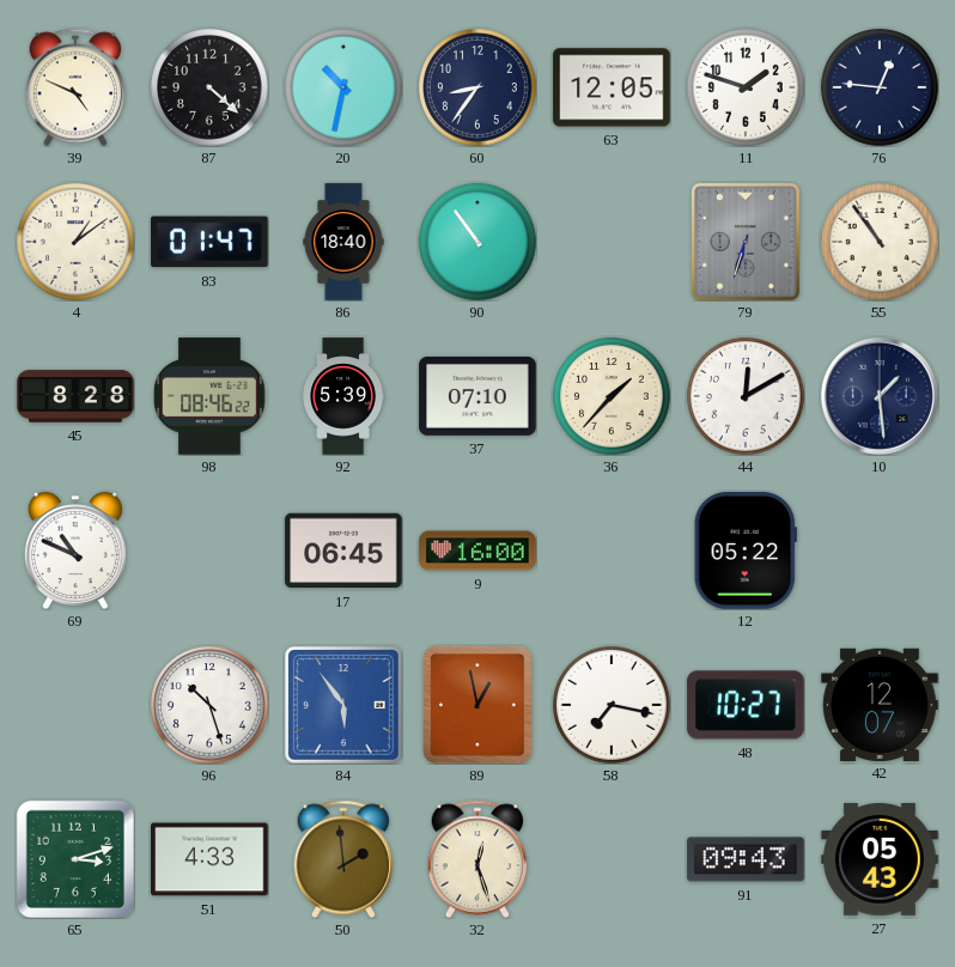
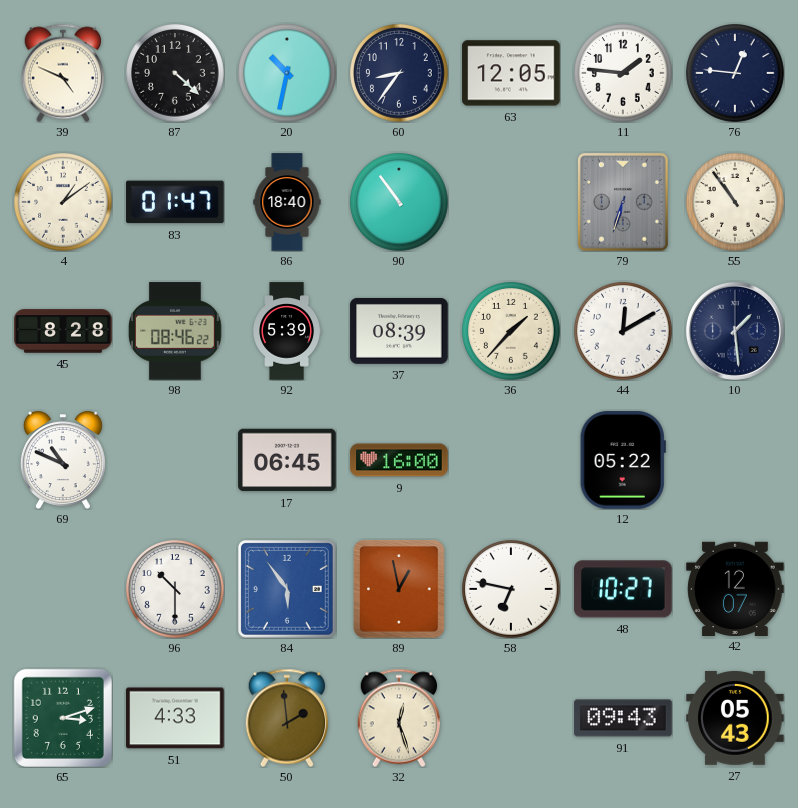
11: 1:48 -> 1:46 (623, 73)
37: 07:10 -> 08:39 (399, 331)
96: 10:27 -> 10:30 (175, 589)
58: 7:17 -> 6:47 (511, 589)
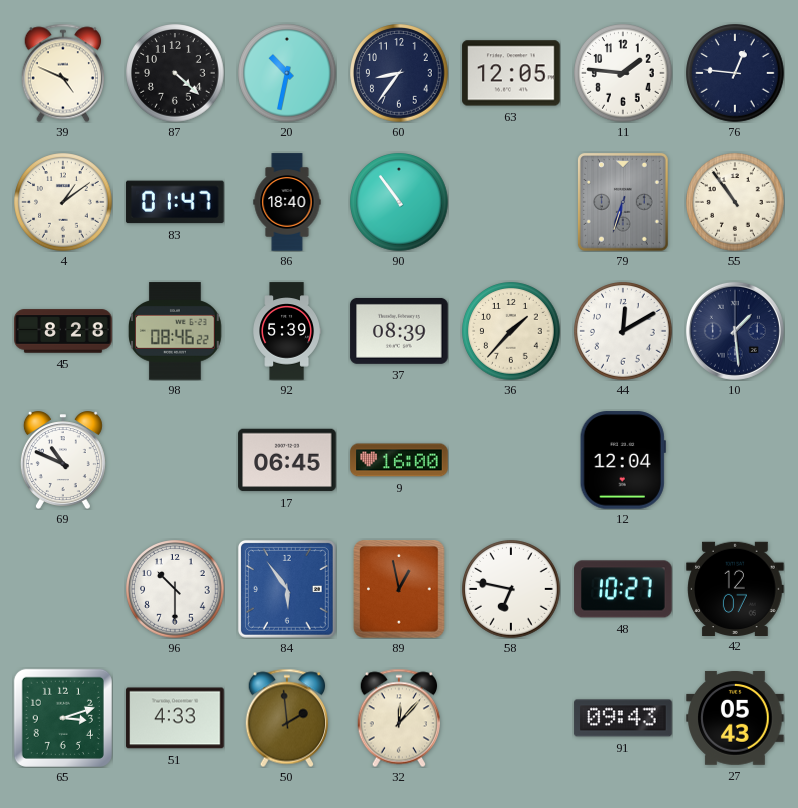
12: 05:22 -> 12:04 (623, 460)
32: 12:27 -> 12:07 (398, 718)
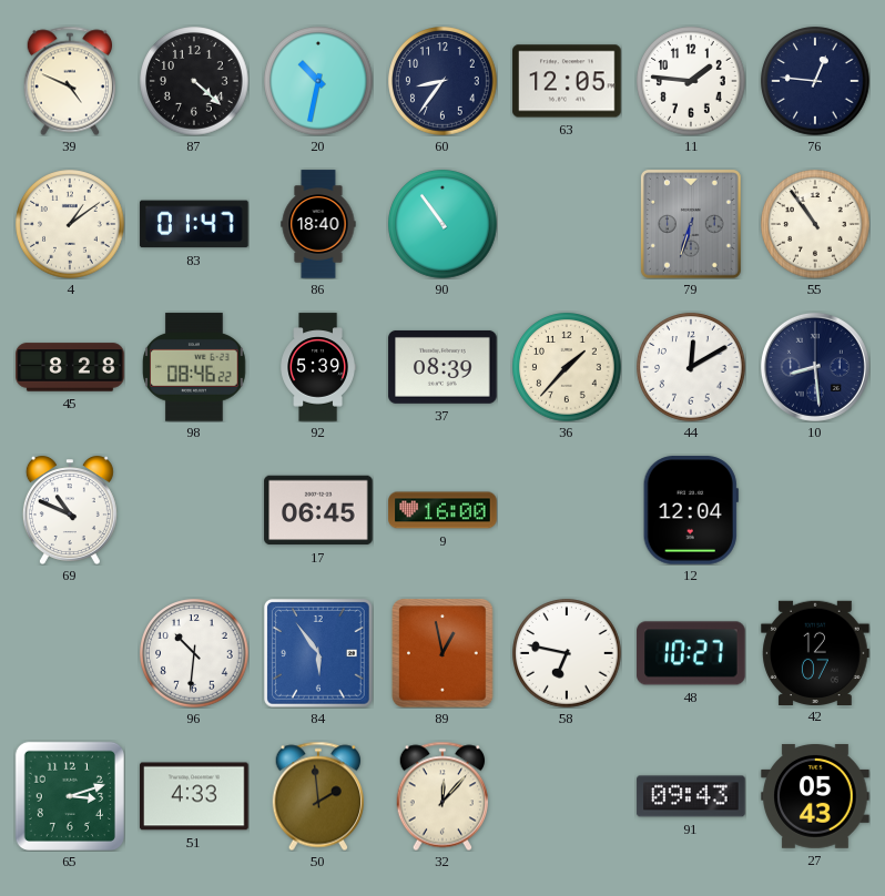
10: 1:29 -> 8:29 (815, 367)
96: 10:30 -> 10:31 (194, 653)
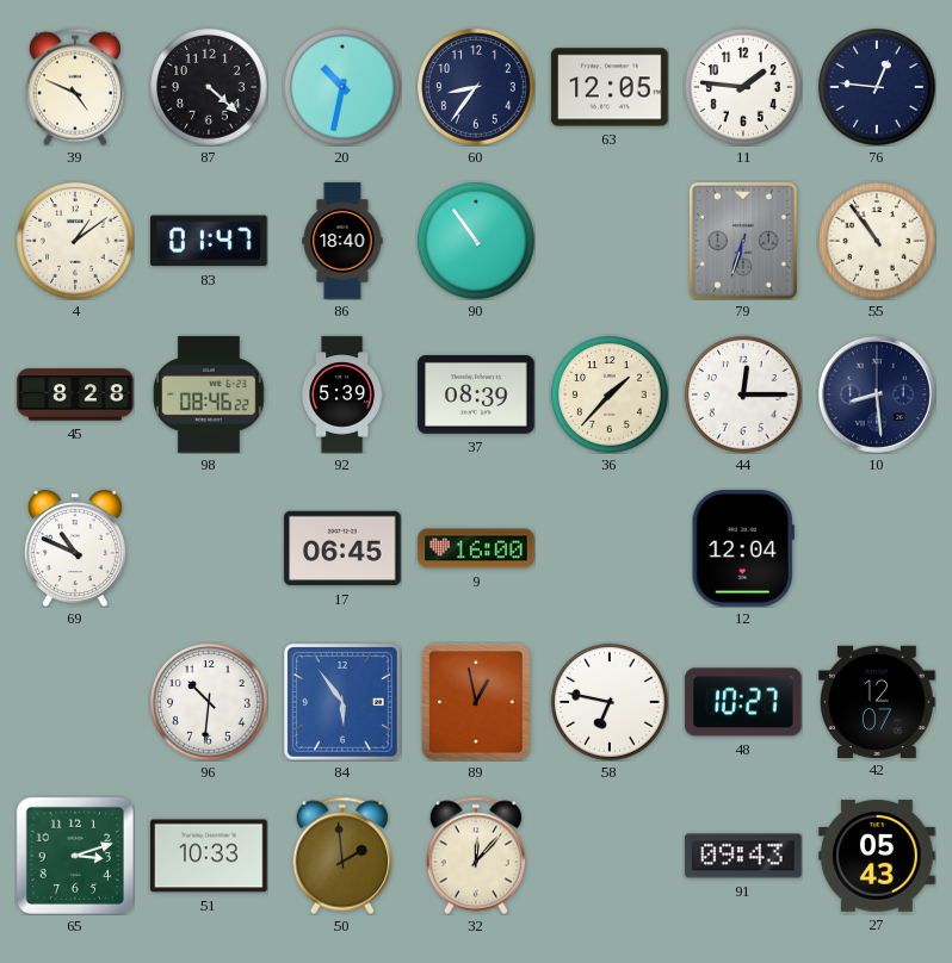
44: 12:10 -> 12:15 (743, 394)
51: 4:33 -> 10:33 (209, 856)
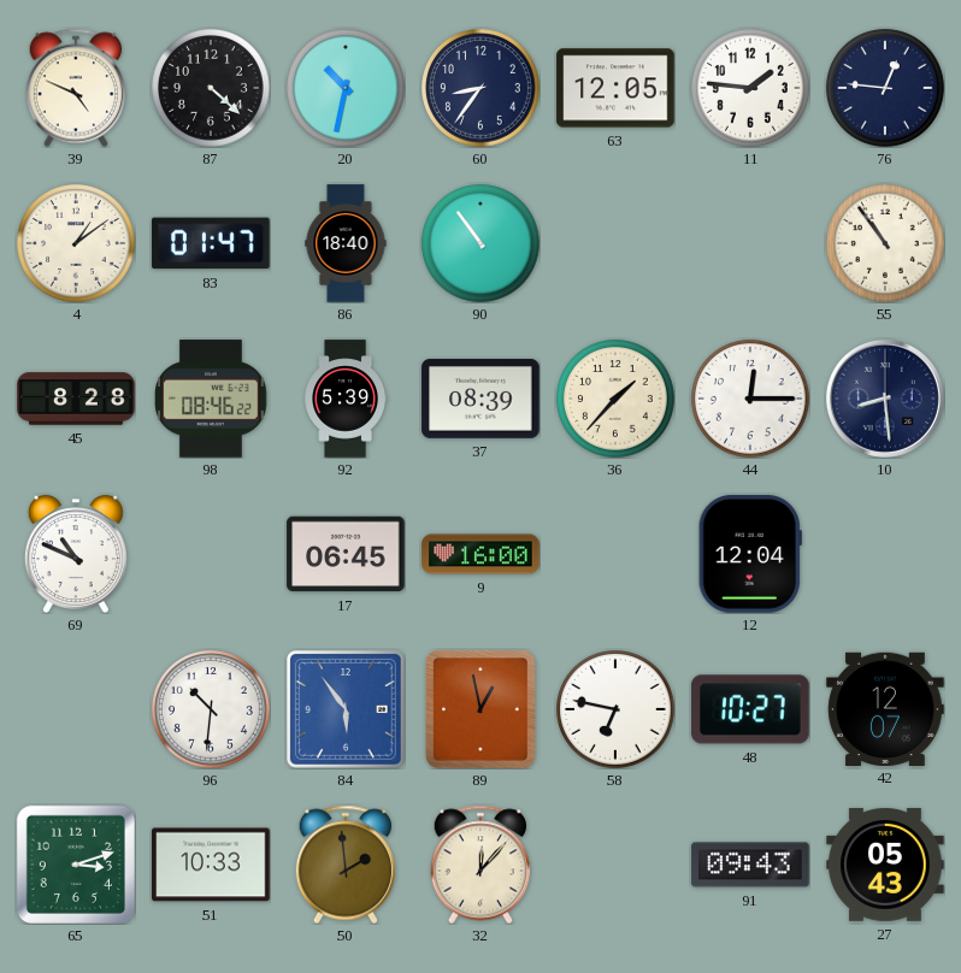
79: 6:33 -> none (743, 241)
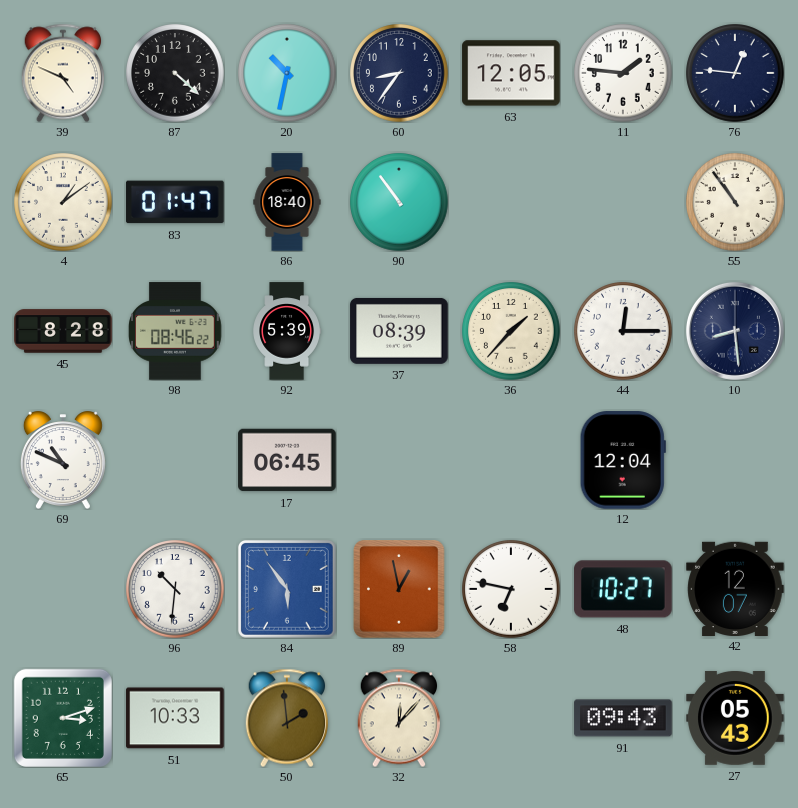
9: 16:00 -> none (480, 554)
